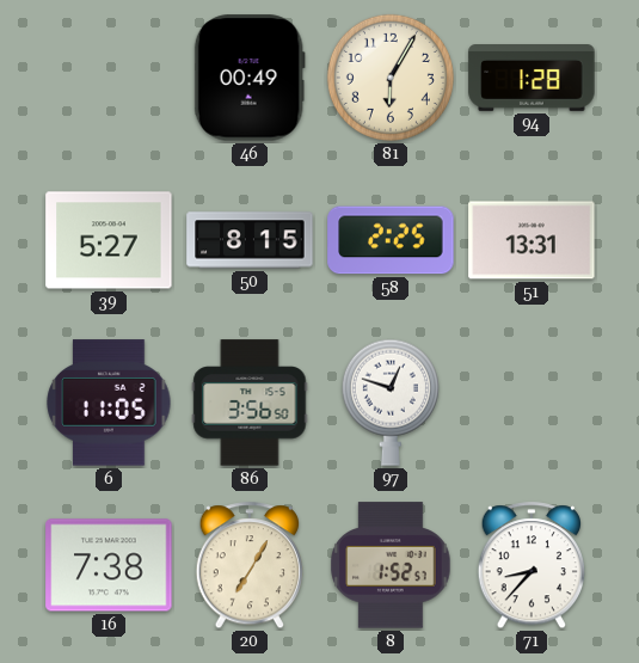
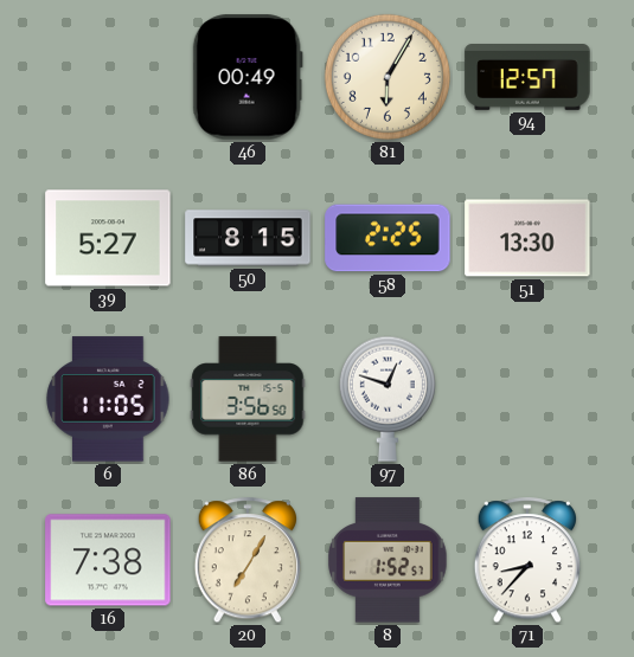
94: 1:28 -> 12:57 (527, 78)
51: 13:31 -> 13:30 (527, 238)
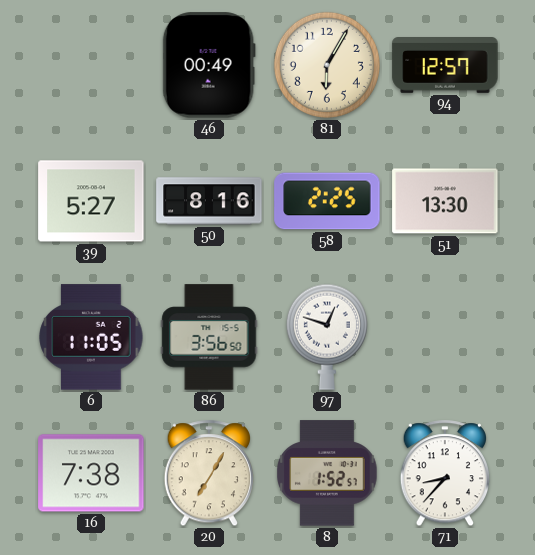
50: 8:15 -> 8:16 (209, 201)
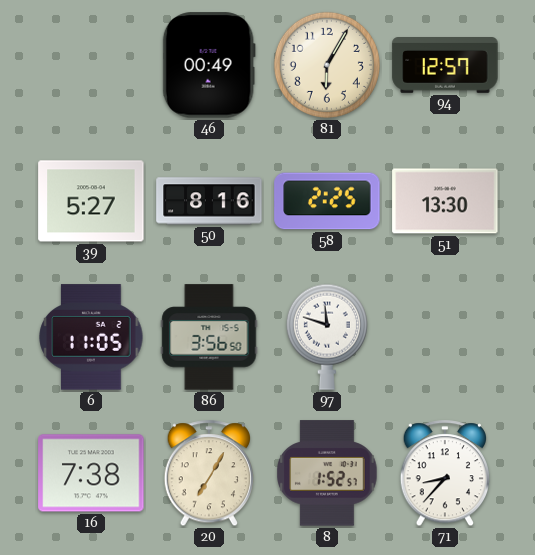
97: 12:48 -> 11:48 (327, 337)
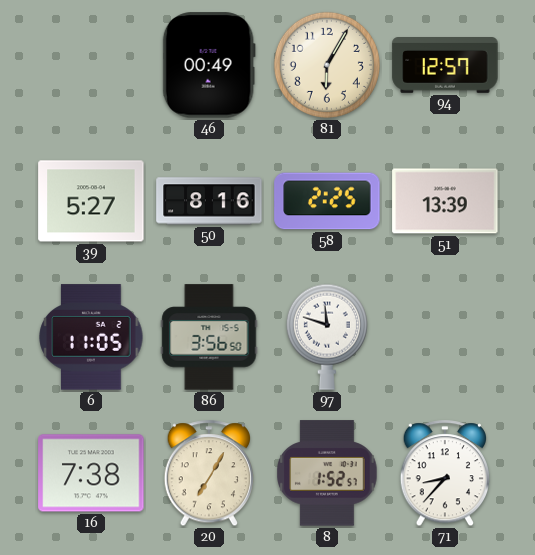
51: 13:30 -> 13:39 (445, 201)
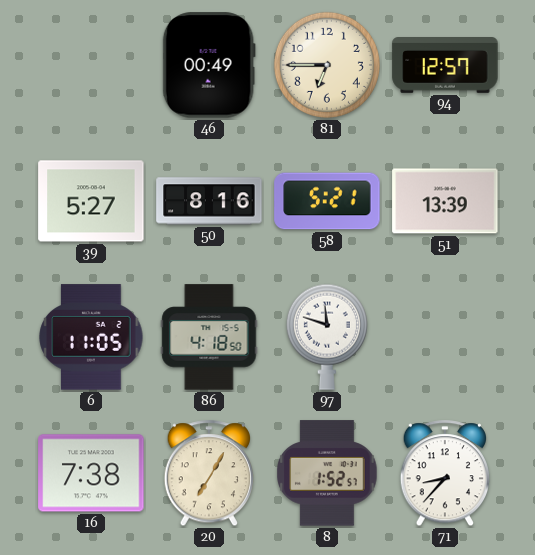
81: 6:05 -> 6:45 (327, 65)
58: 2:25 -> 5:21 (327, 201)
86: 3:56 -> 4:18 (209, 337)
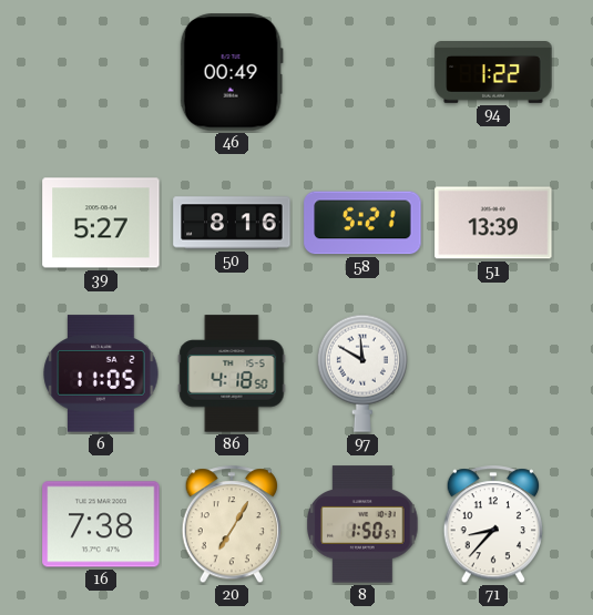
81: 6:45 -> none (327, 65)
94: 12:57 -> 1:22 (493, 73)
97: 11:48 -> 11:50 (362, 373)
8: 1:52 -> 1:50 (362, 524)
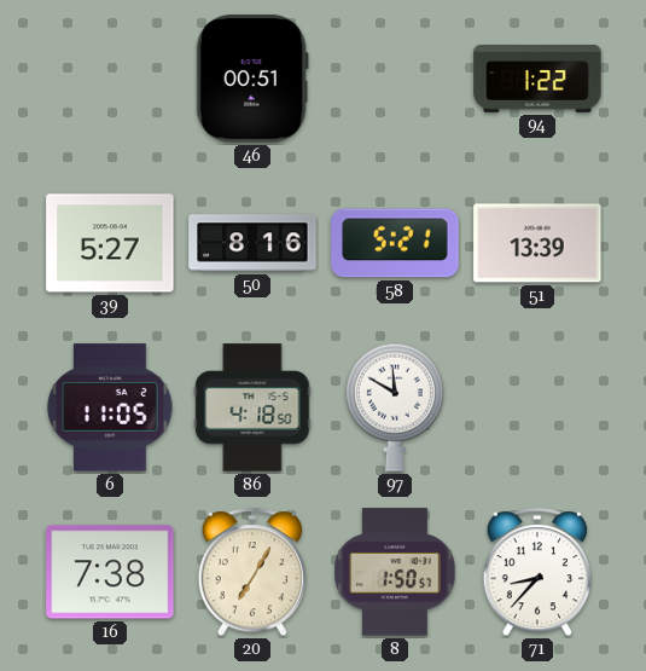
46: 00:49 -> 00:51 (252, 79)
